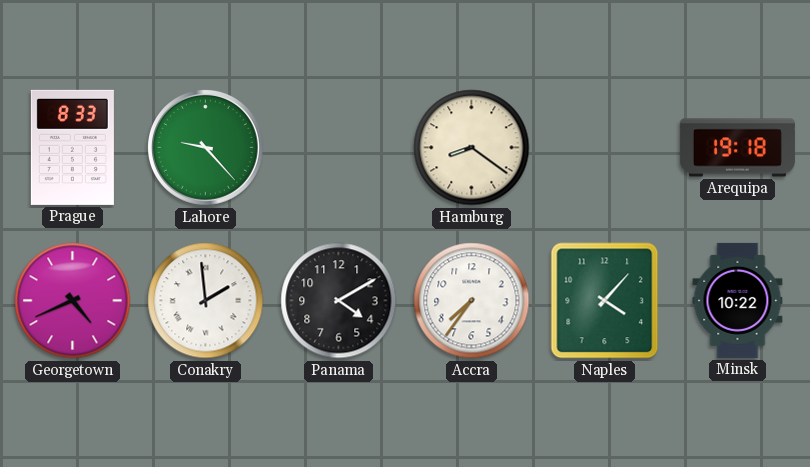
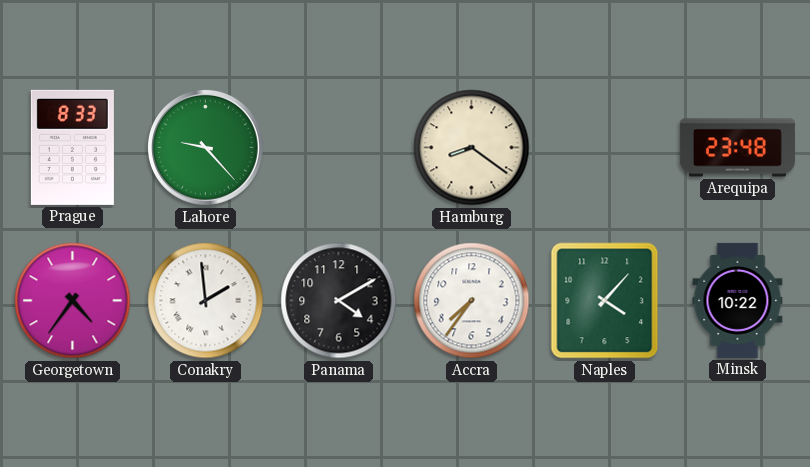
Arequipa: 19:18 -> 23:48 (737, 148)
Georgetown: 4:41 -> 4:36 (73, 301)
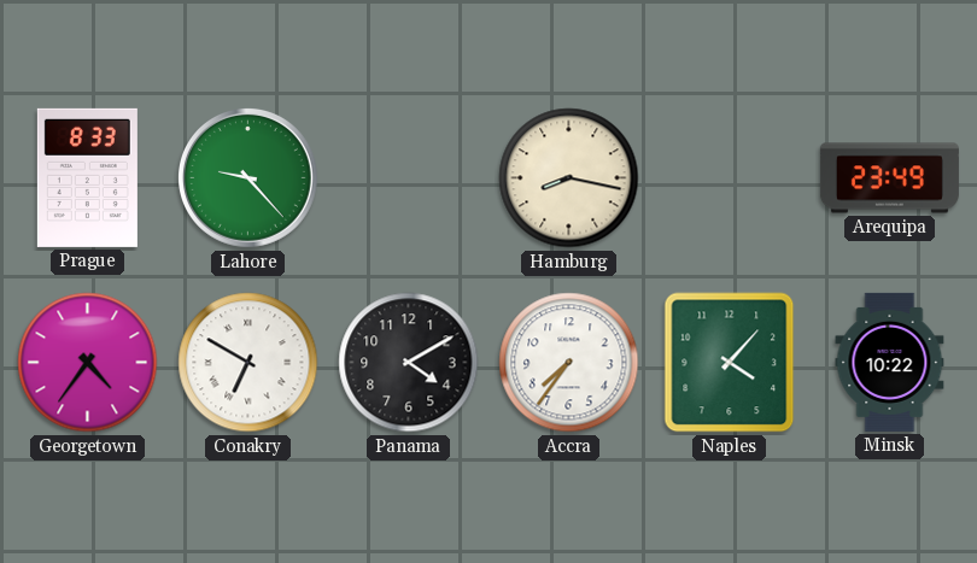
Hamburg: 8:21 -> 8:17 (569, 178)
Arequipa: 23:48 -> 23:49 (889, 178)
Conakry: 1:59 -> 6:50 (248, 363)
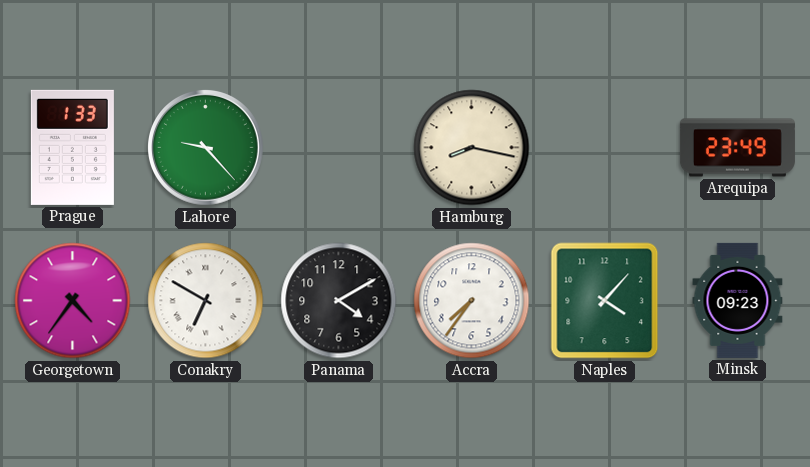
Prague: 8:33 -> 1:33 (72, 147)
Minsk: 10:22 -> 09:23 (738, 300)
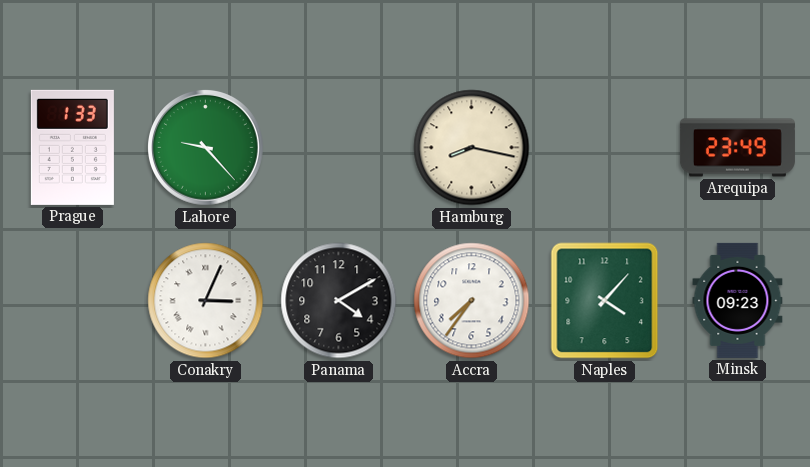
Georgetown: 4:36 -> none (73, 301)
Conakry: 6:50 -> 3:04 (206, 301)
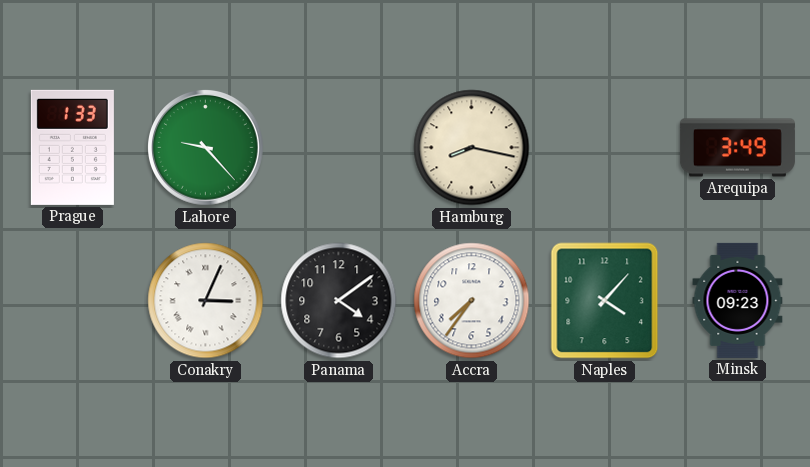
Arequipa: 23:49 -> 3:49 (737, 148)
Panama: 4:10 -> 4:09 (339, 301)
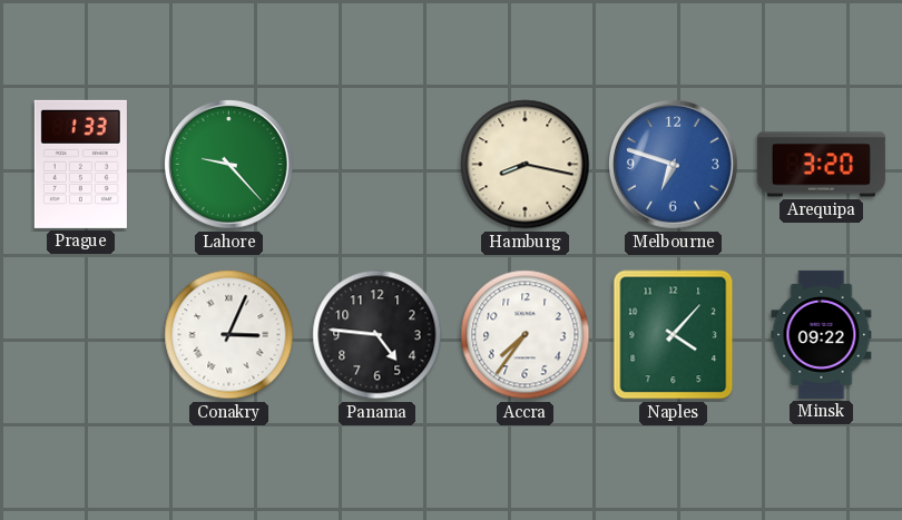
Melbourne: none -> 6:48 (673, 164)
Arequipa: 3:49 -> 3:20 (821, 165)
Panama: 4:09 -> 4:46 (378, 335)
Minsk: 09:23 -> 09:22 (822, 334)
